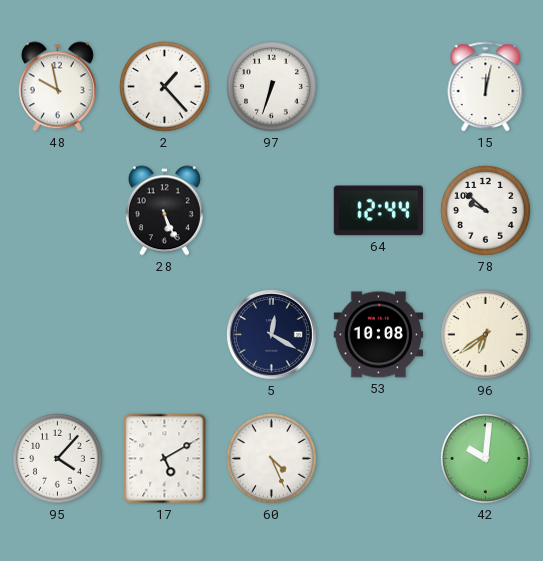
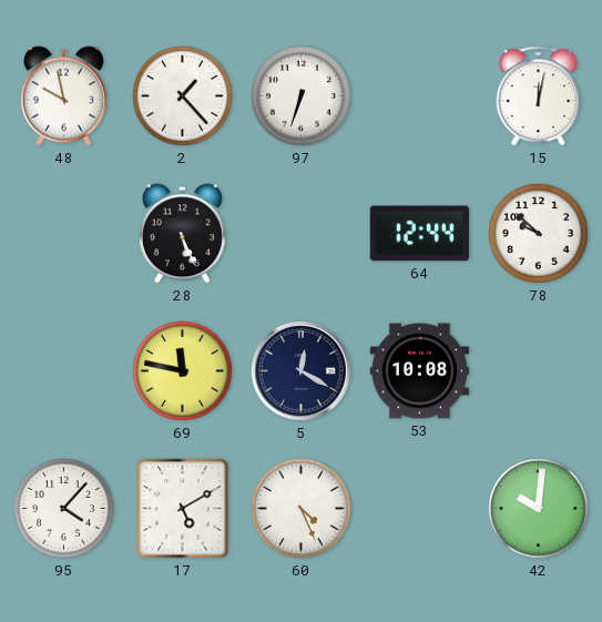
69: none -> 11:47 (183, 371)
96: 6:39 -> none (486, 335)
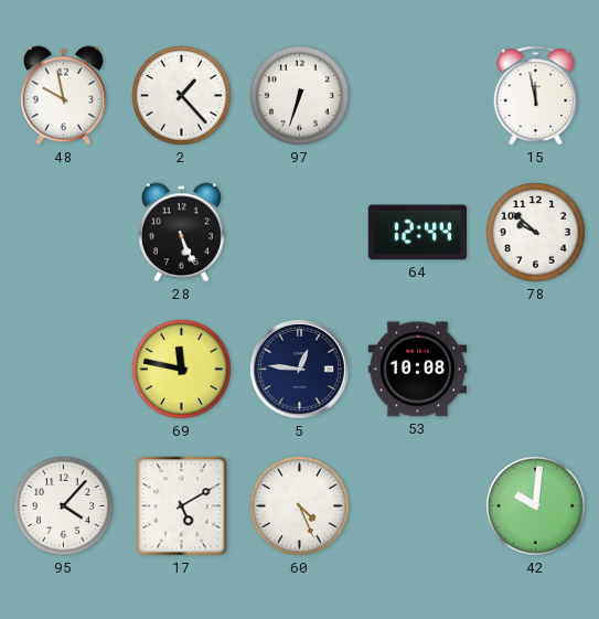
15: 12:02 -> 11:58 (536, 96)
5: 12:20 -> 12:46 (300, 370)
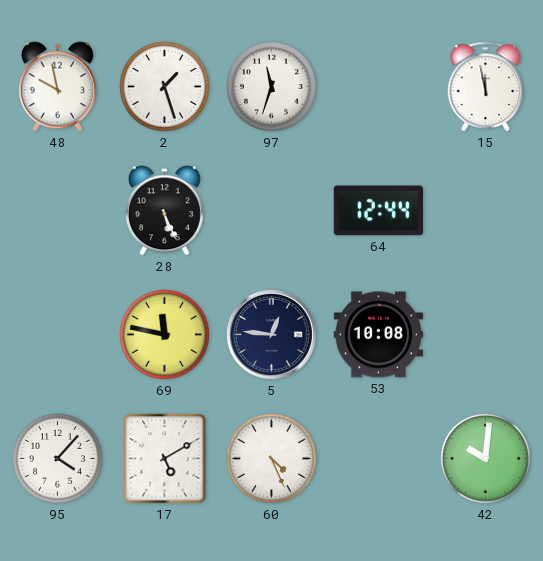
2: 1:23 -> 1:27 (165, 87)
97: 6:33 -> 11:33 (272, 87)
78: 9:52 -> none (536, 233)
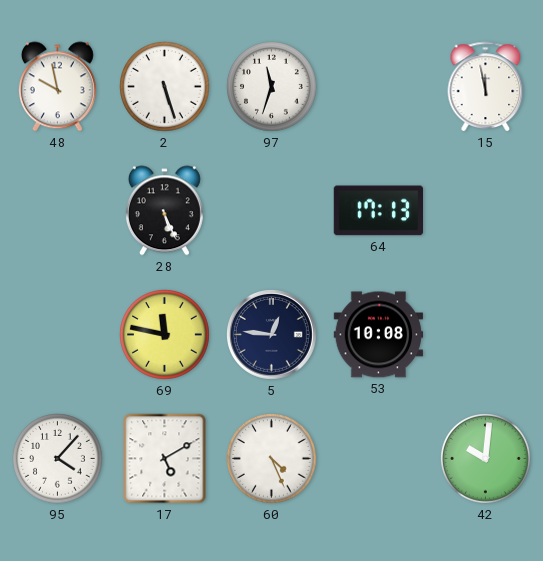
2: 1:27 -> 5:27 (165, 87)
64: 12:44 -> 17:13 (378, 211)
